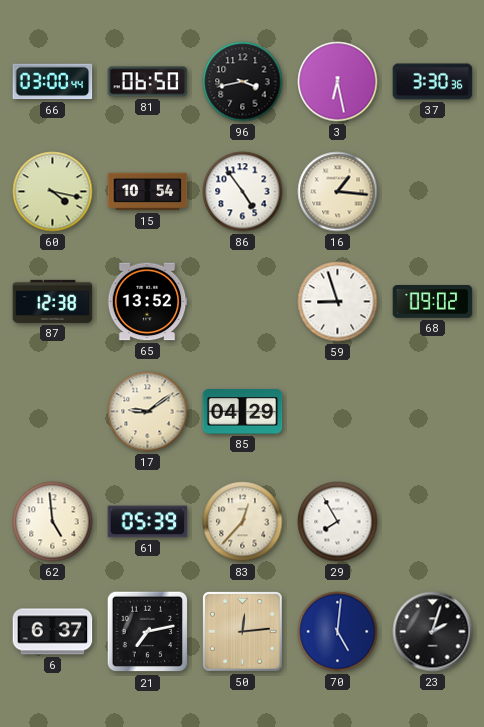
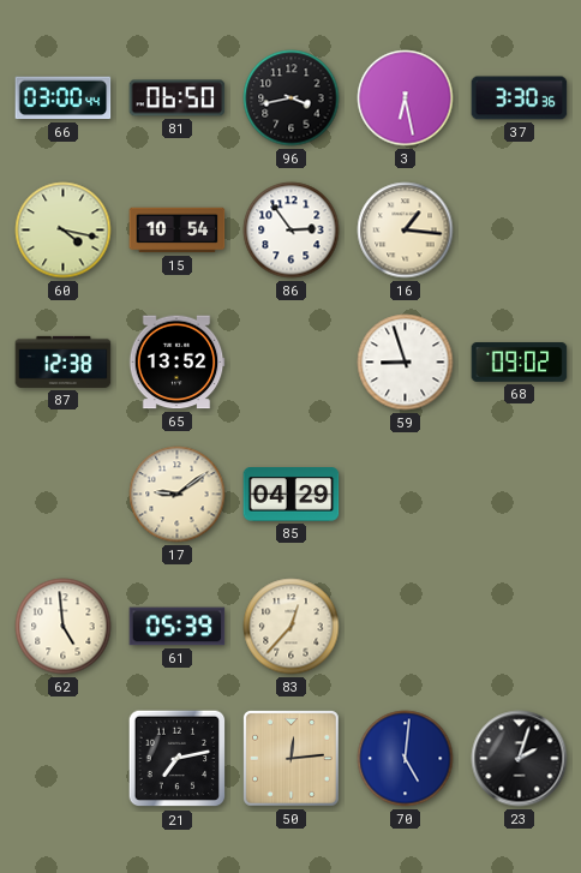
86: 4:54 -> 2:54 (292, 231)
29: 7:55 -> none (338, 522)
6: 6:37 -> none (53, 632)
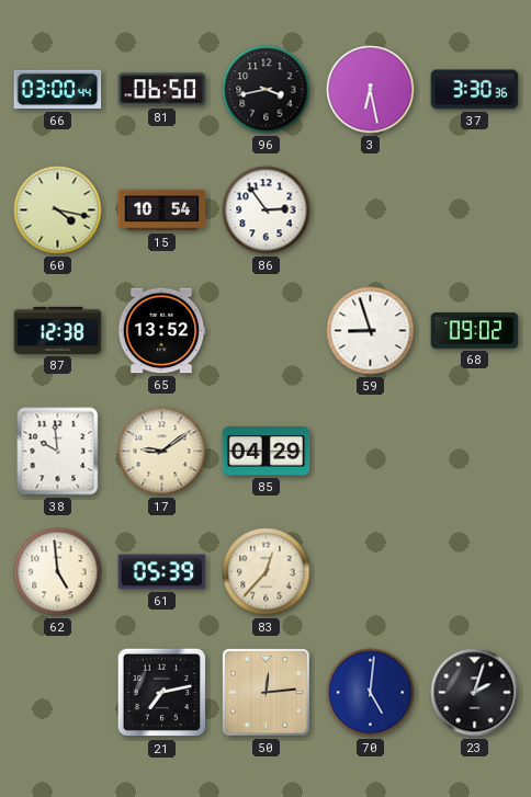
16: 1:16 -> none (406, 231)
38: none -> 9:59 (58, 452)
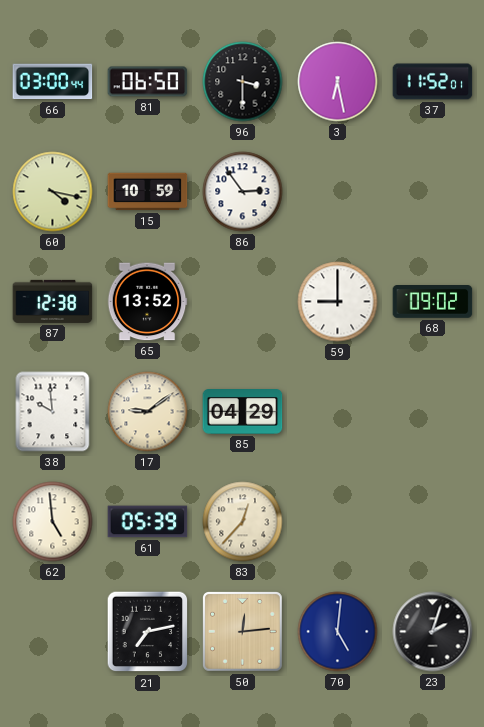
96: 3:43 -> 3:30 (243, 82)
37: 3:30 -> 11:52 (433, 82)
15: 10:54 -> 10:59 (148, 192)
59: 8:57 -> 9:00 (338, 302)
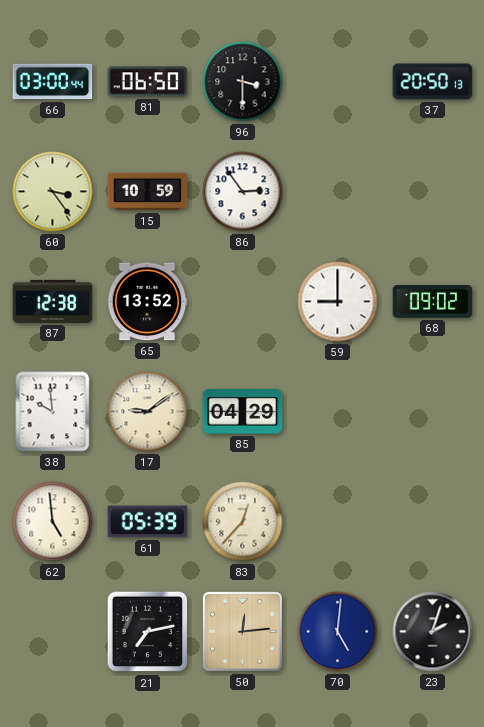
3: 6:28 -> none (338, 82)
37: 11:52 -> 20:50 (433, 82)
60: 4:17 -> 3:24 (53, 192)
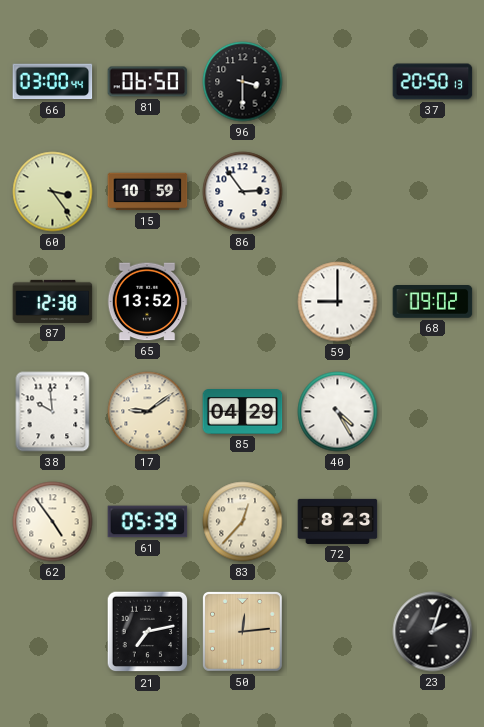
40: none -> 4:25 (338, 412)
62: 4:59 -> 4:54 (53, 522)
72: none -> 8:23 (338, 521)
70: 5:01 -> none (338, 632)
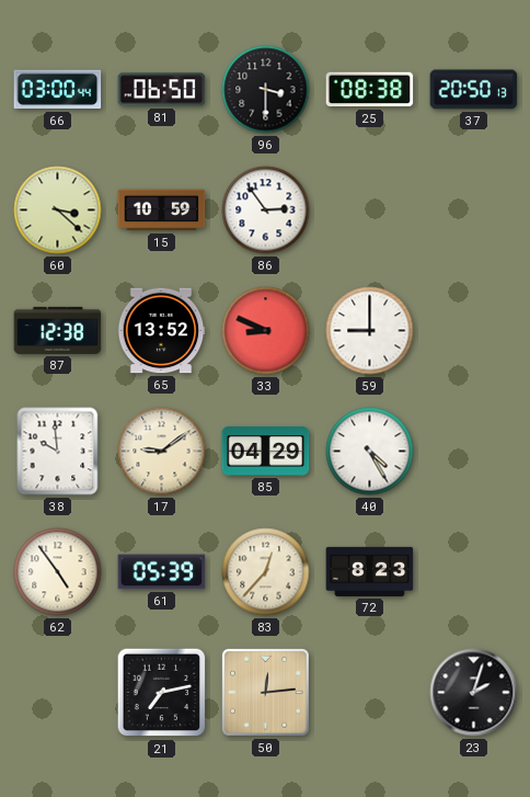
25: none -> 08:38 (370, 90)
60: 3:24 -> 3:22 (58, 210)
33: none -> 8:49 (266, 331)
68: 09:02 -> none (433, 302)
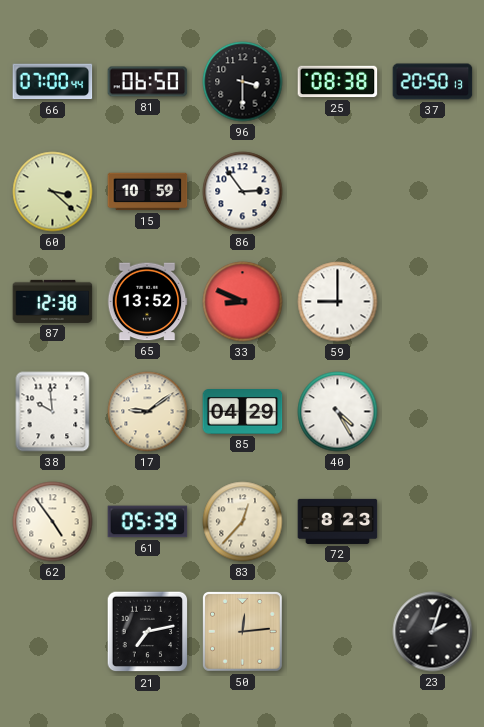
66: 03:00 -> 07:00 (53, 82)
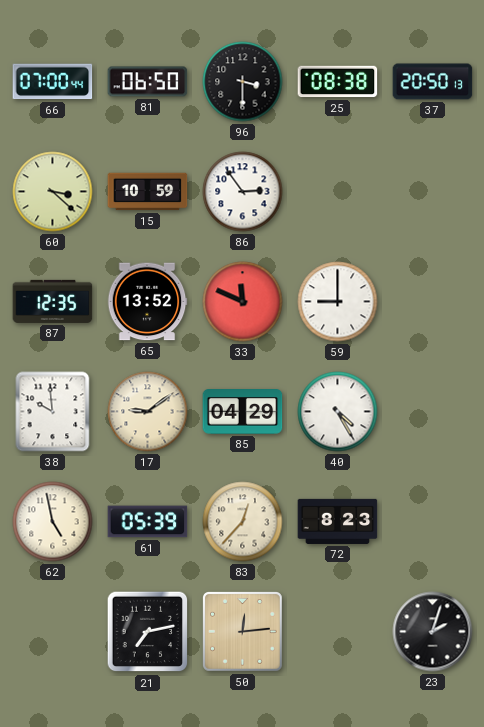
87: 12:38 -> 12:35 (53, 301)
33: 8:49 -> 11:49 (243, 302)
62: 4:54 -> 4:58 (53, 522)
